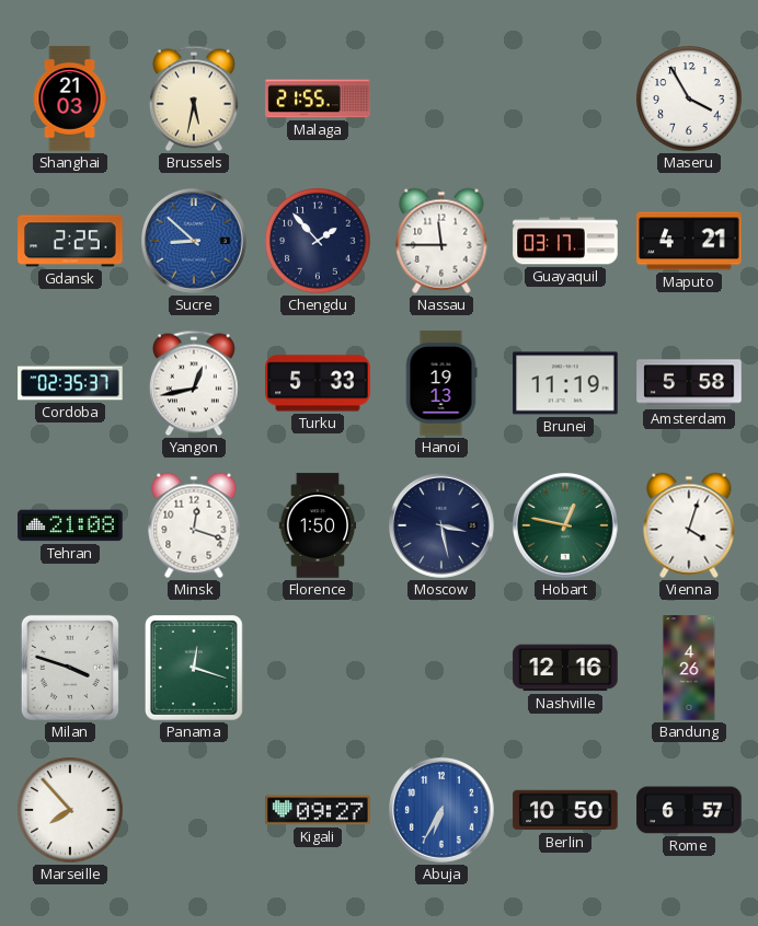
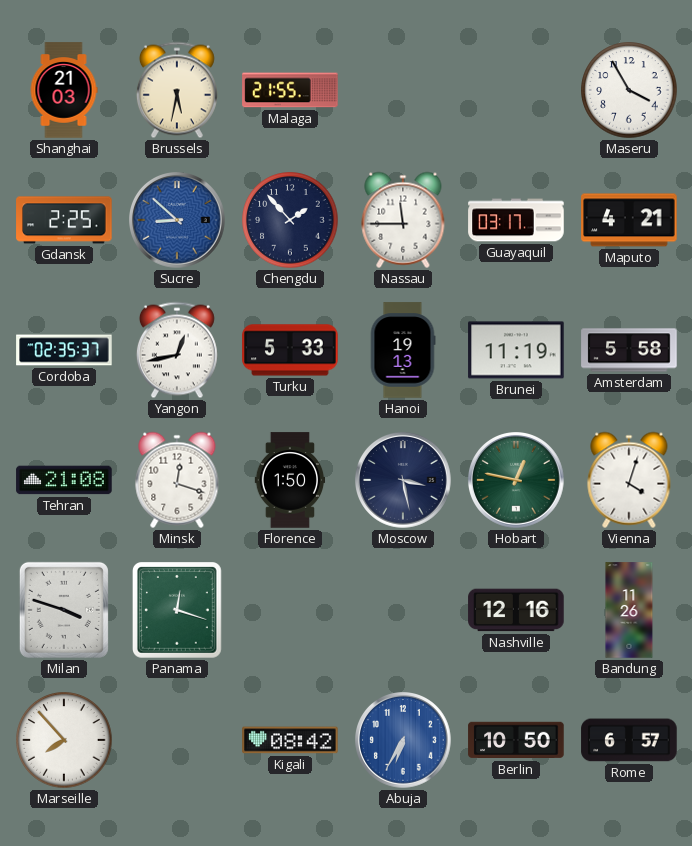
Bandung: 4:26 -> 11:26 (629, 610)
Kigali: 09:27 -> 08:42 (290, 740)
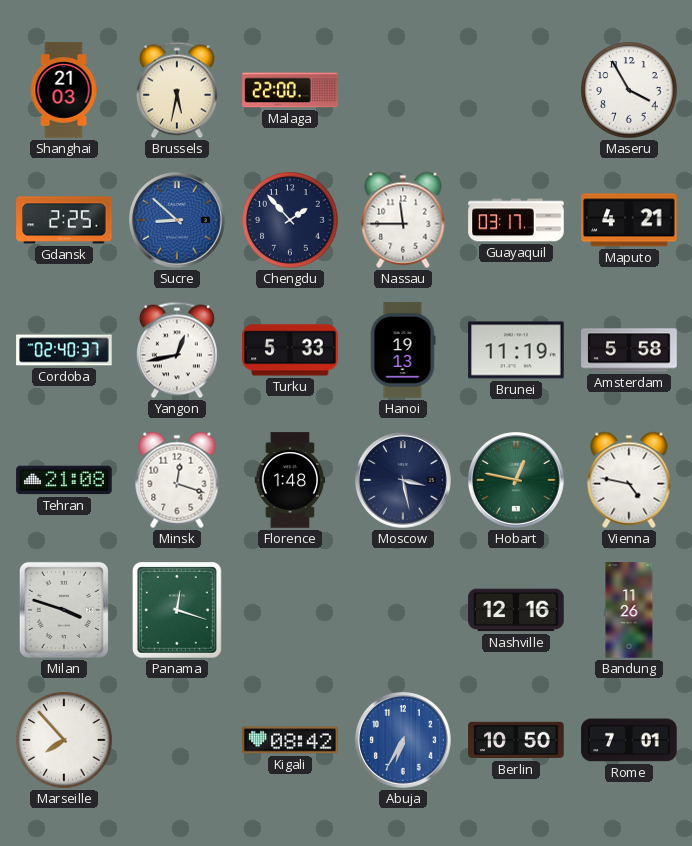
Malaga: 21:55 -> 22:00 (290, 90)
Cordoba: 02:35 -> 02:40 (64, 350)
Florence: 1:50 -> 1:48 (290, 480)
Vienna: 4:03 -> 4:47 (629, 480)
Rome: 6:57 -> 7:01 (629, 740)
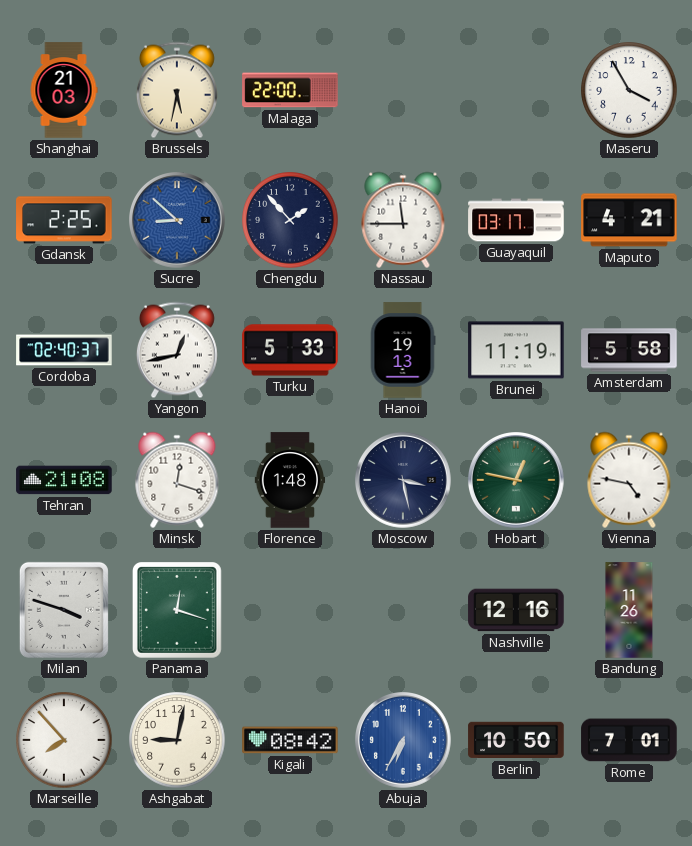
Ashgabat: none -> 9:02 (177, 740)
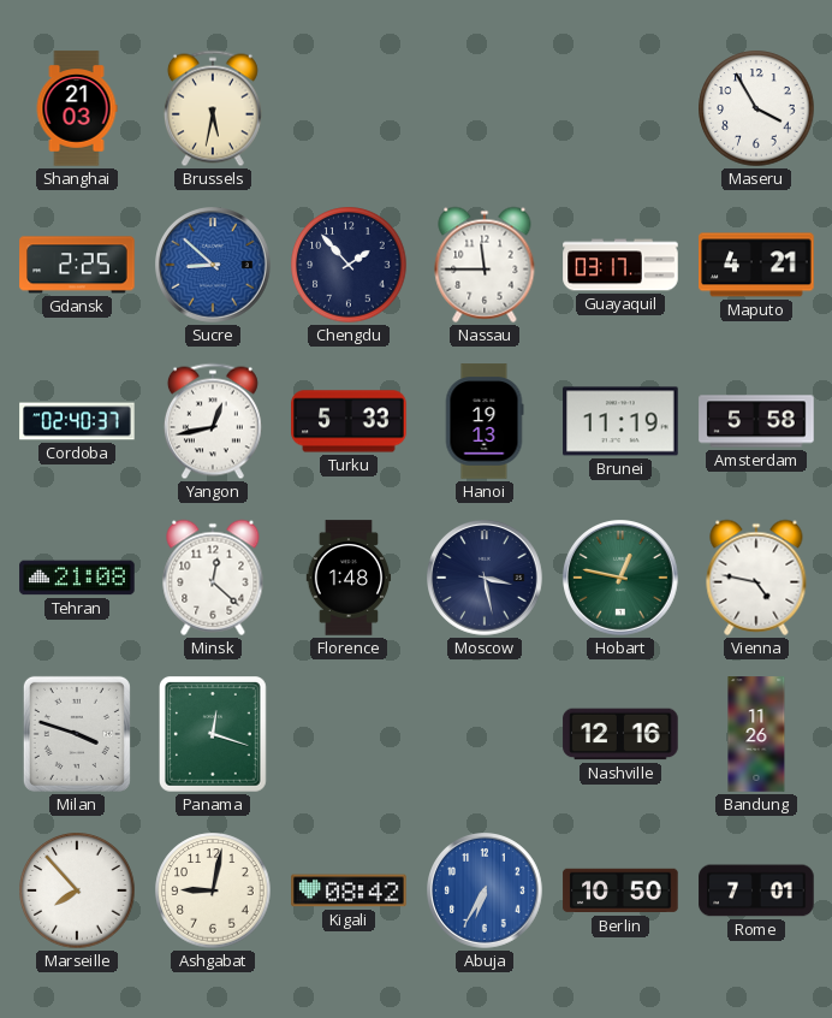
Malaga: 22:00 -> none (290, 90)
Minsk: 12:18 -> 12:22 (213, 578)
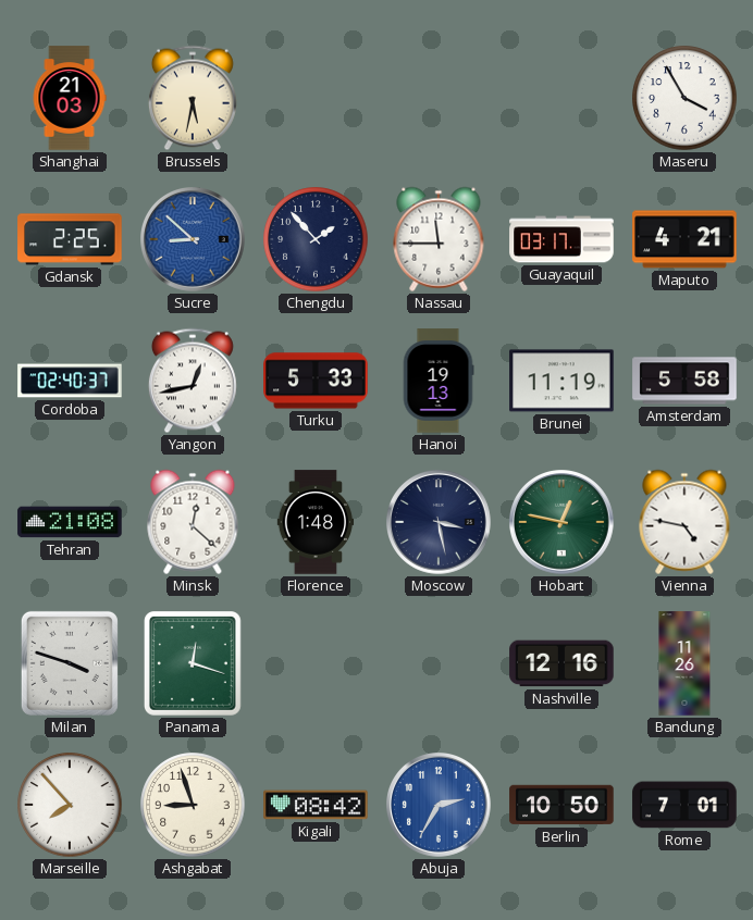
Ashgabat: 9:02 -> 8:57 (193, 805)
Abuja: 6:35 -> 2:35 (440, 806)
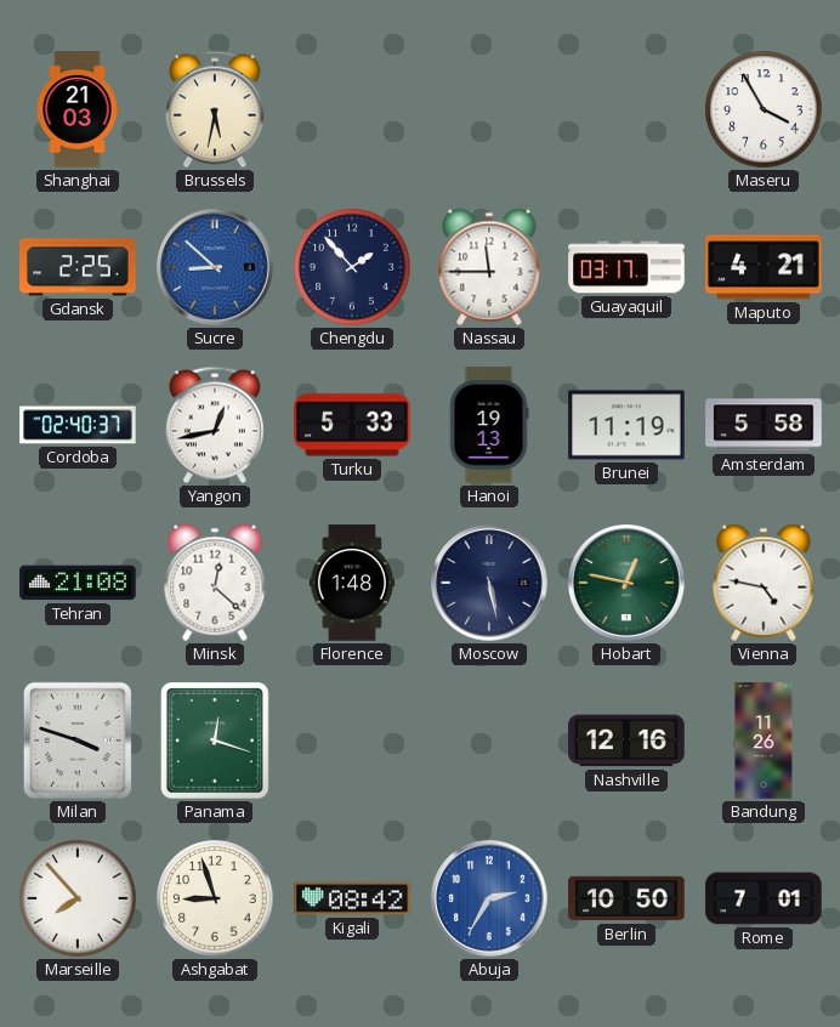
Moscow: 3:28 -> 5:28 (490, 584)
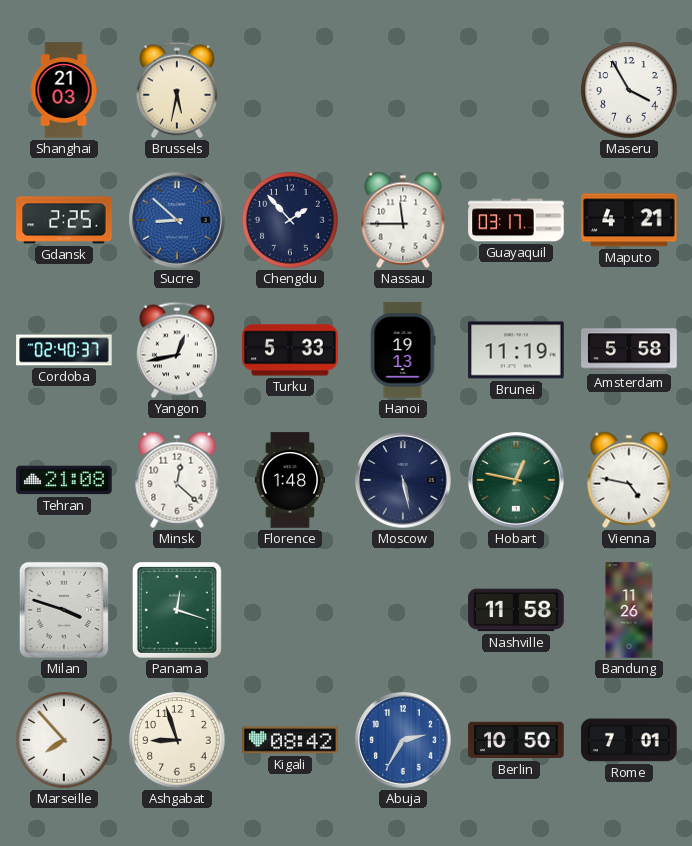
Nashville: 12:16 -> 11:58 (516, 610)
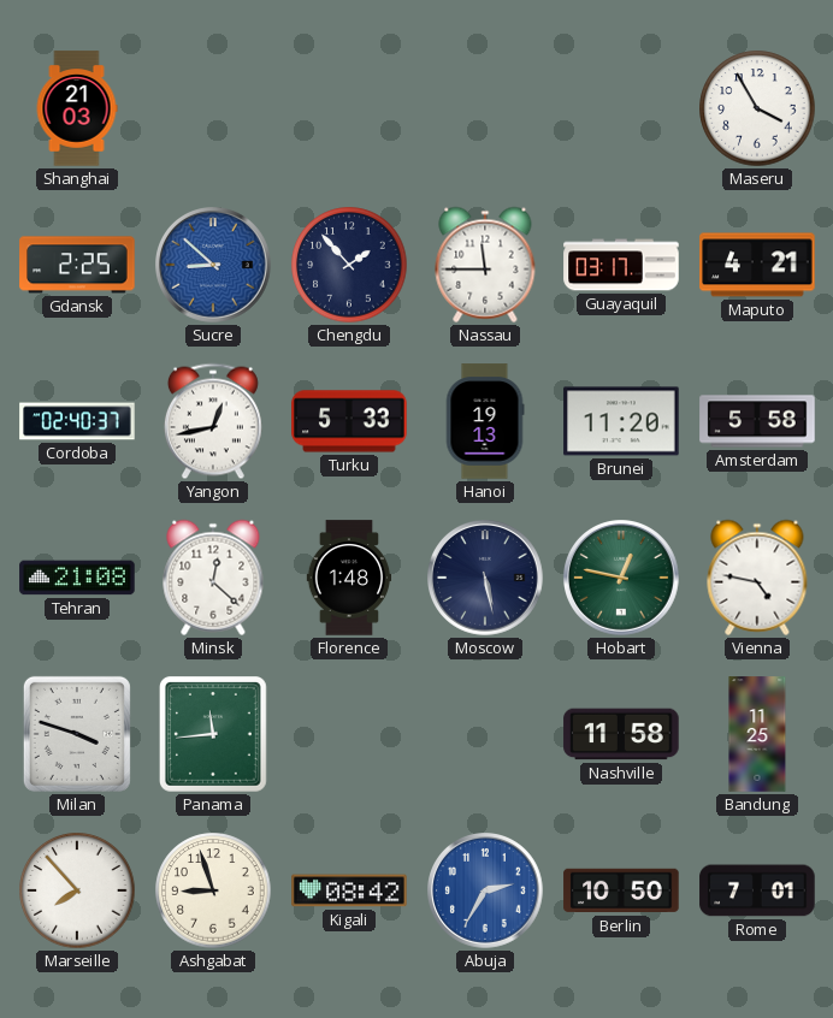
Brussels: 5:32 -> none (177, 90)
Brunei: 11:19 -> 11:20 (621, 421)
Panama: 12:18 -> 11:44 (214, 735)
Bandung: 11:26 -> 11:25 (757, 734)
